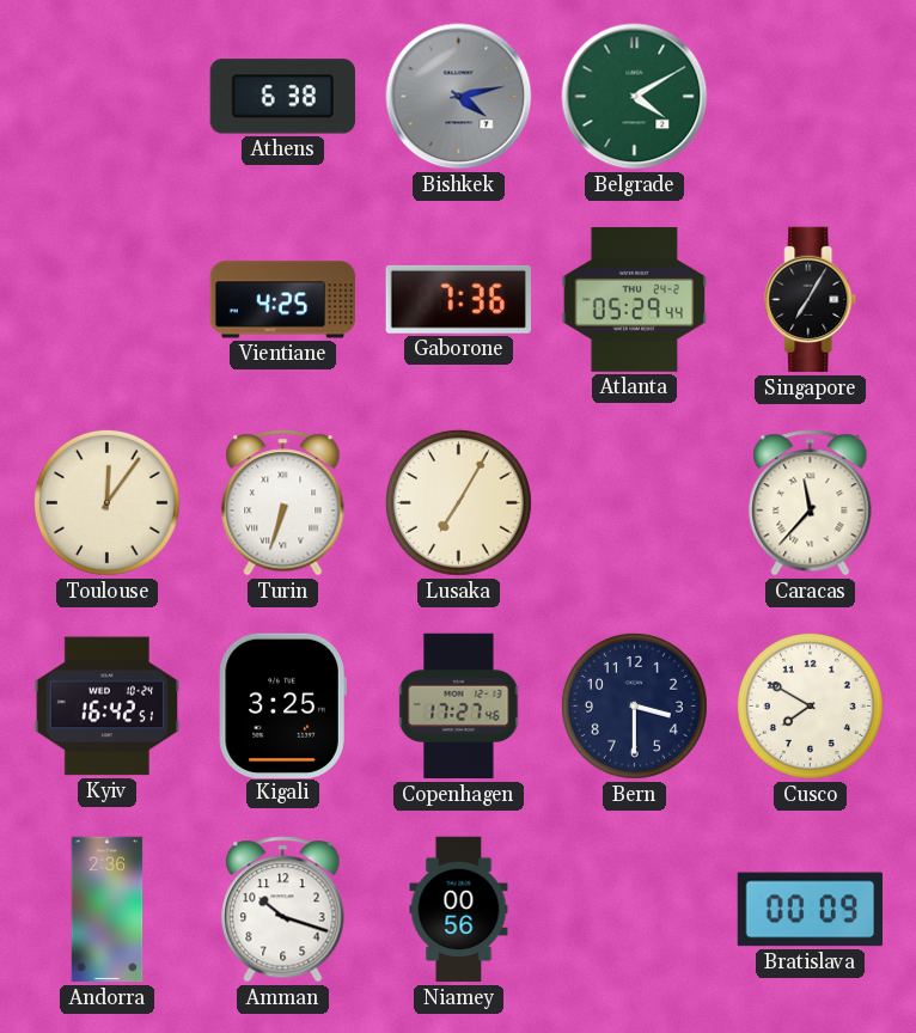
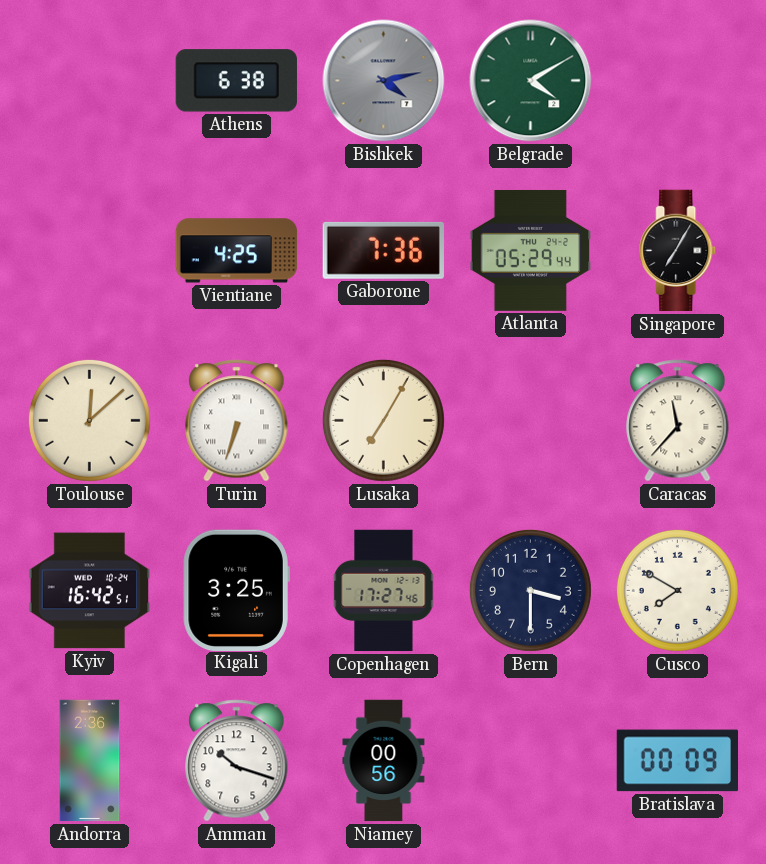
Toulouse: 12:06 -> 12:08 (89, 420)
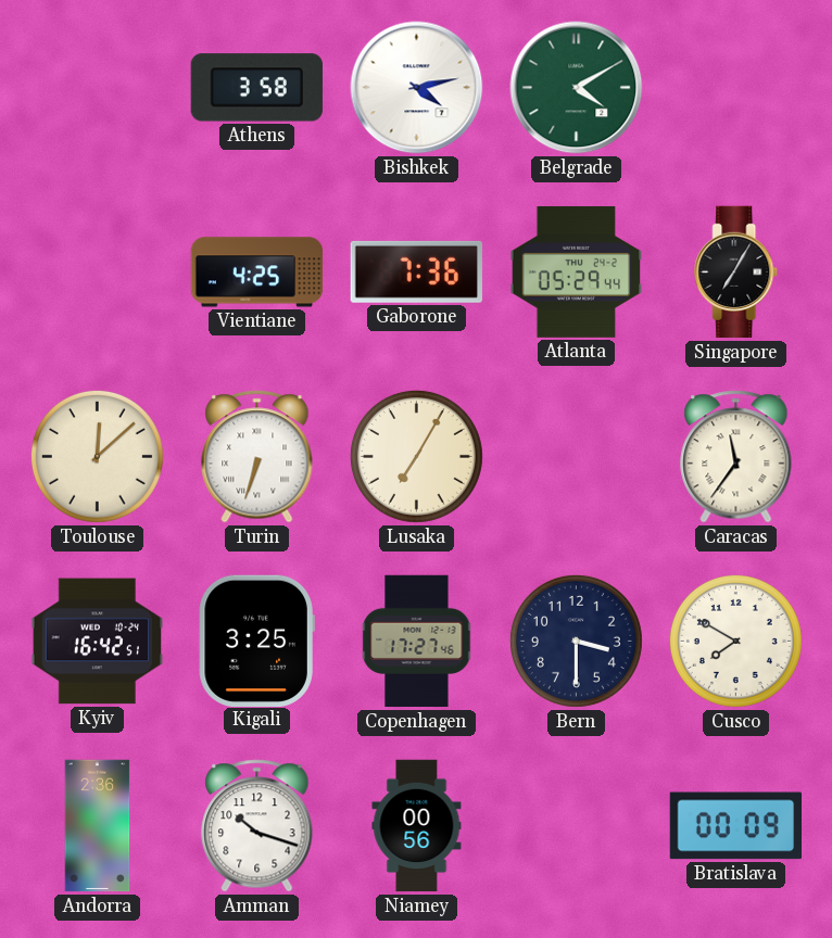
Athens: 6:38 -> 3:58 (256, 88)
Bishkek dial: grey -> white (417, 88)
Caracas: 11:37 -> 11:36 (736, 457)
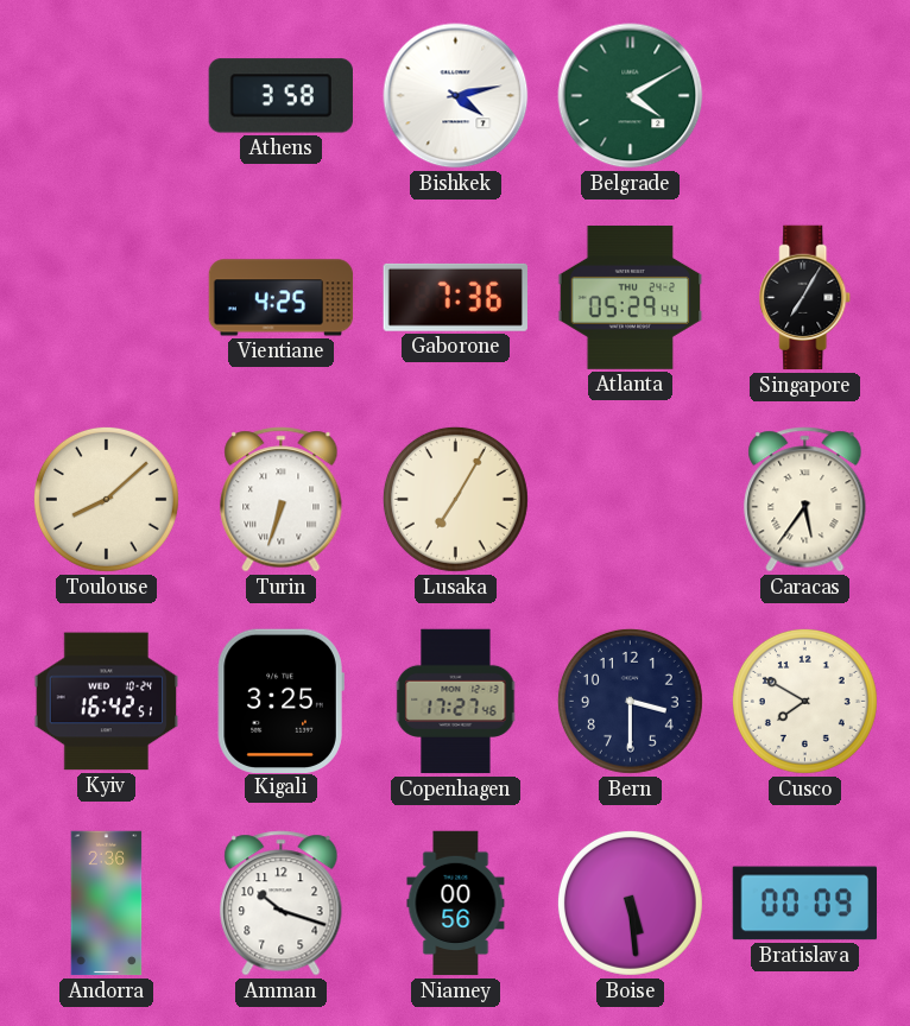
Toulouse: 12:08 -> 8:08 (106, 499)
Caracas: 11:36 -> 5:36 (805, 500)
Boise: none -> 5:29 (630, 902)
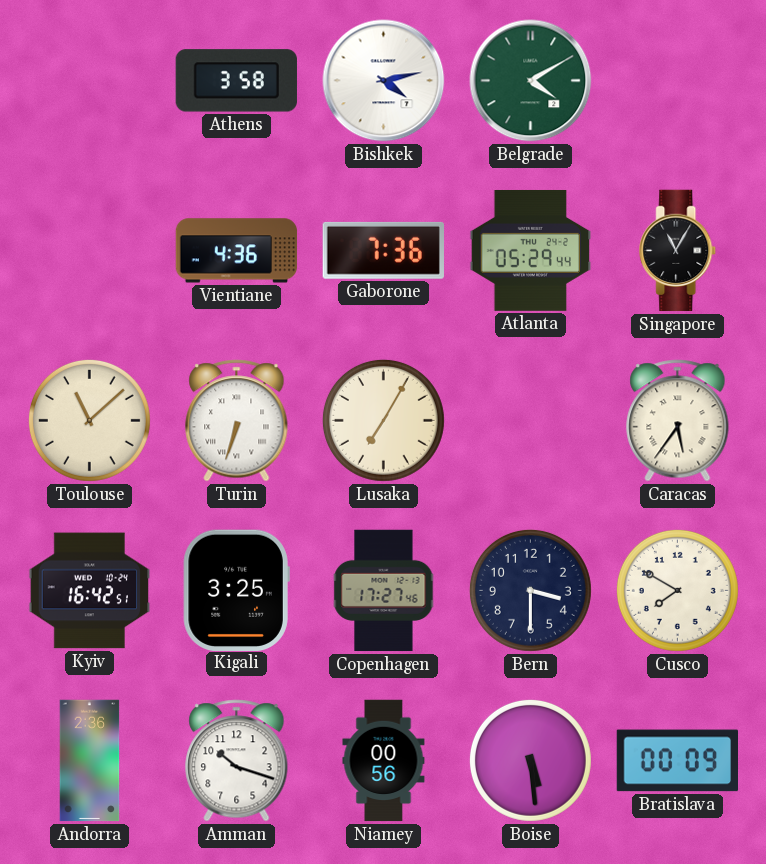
Vientiane: 4:25 -> 4:36 (237, 251)
Singapore: 7:05 -> 11:05 (678, 251)
Toulouse: 8:08 -> 11:08 (89, 420)
